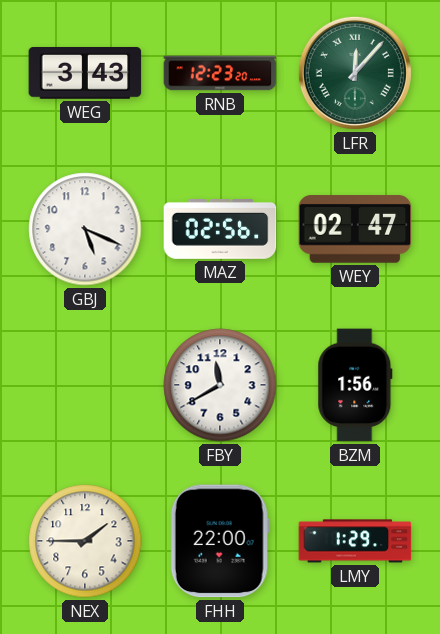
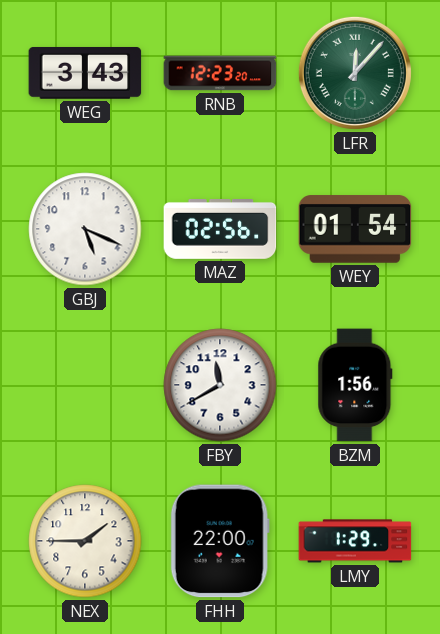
WEY: 02:47 -> 01:54 (355, 229)
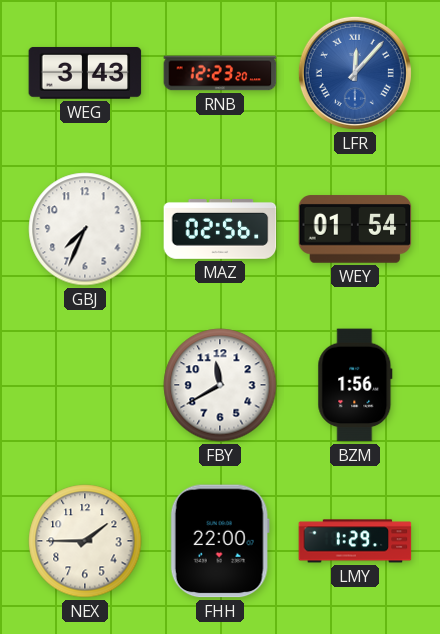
LFR dial: green -> blue (355, 73)
GBJ: 5:19 -> 7:34 (85, 229)
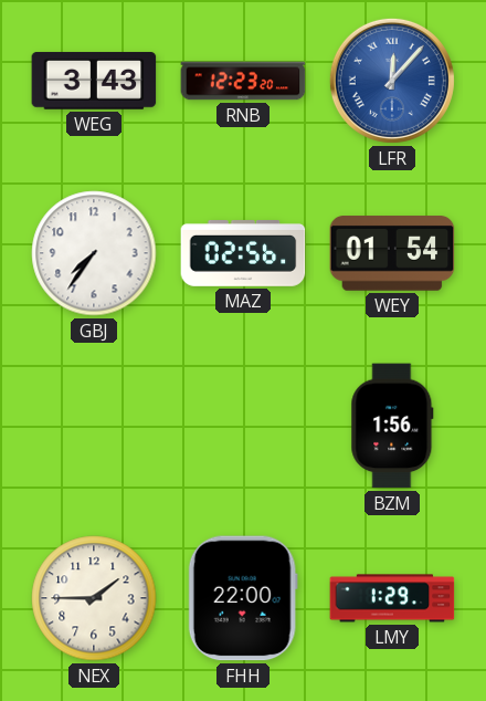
GBJ: 7:34 -> 7:36 (94, 253)
FBY: 11:40 -> none (220, 385)
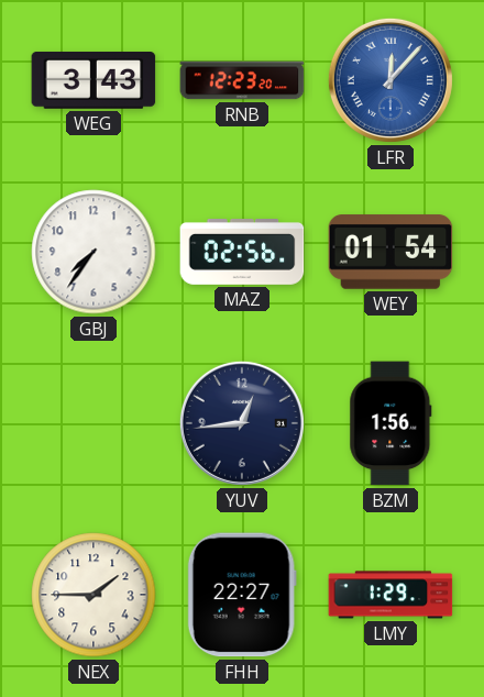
YUV: none -> 12:44 (242, 423)
FHH: 22:00 -> 22:27 (242, 595)
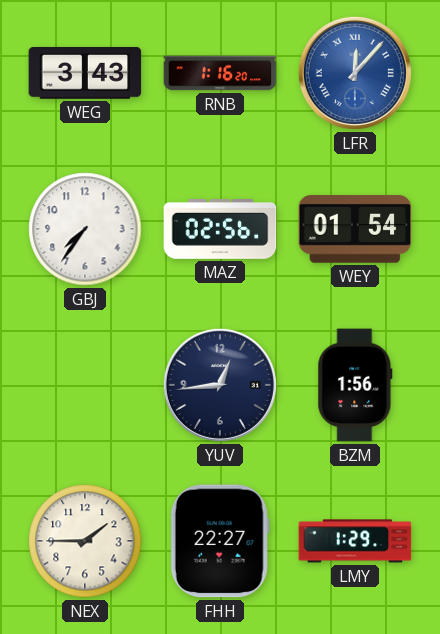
RNB: 12:23 -> 1:16 (220, 73)
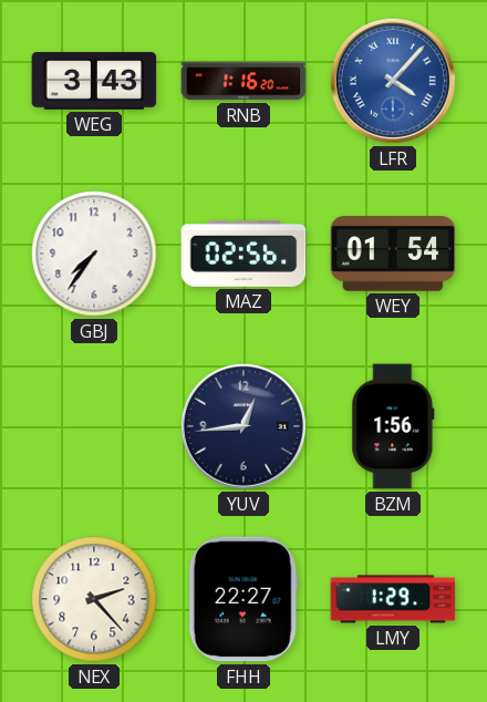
LFR: 12:07 -> 4:07 (393, 81)
NEX: 1:45 -> 2:23 (94, 599)
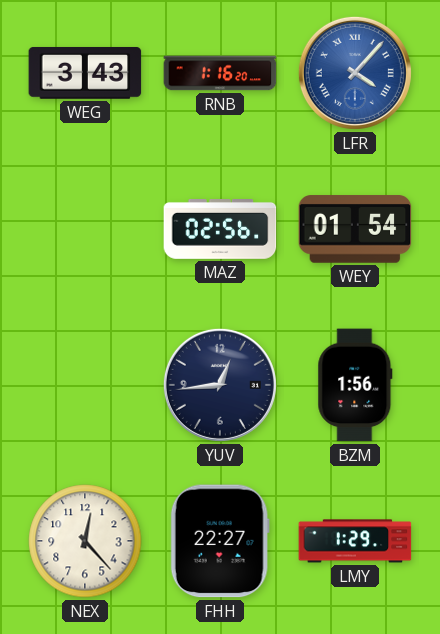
GBJ: 7:36 -> none (94, 254)
NEX: 2:23 -> 12:23 (85, 541)
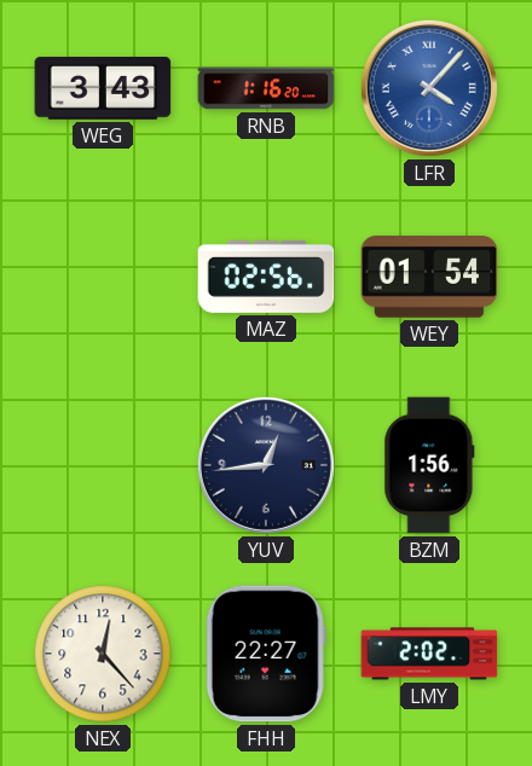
LMY: 1:29 -> 2:02 (429, 654)
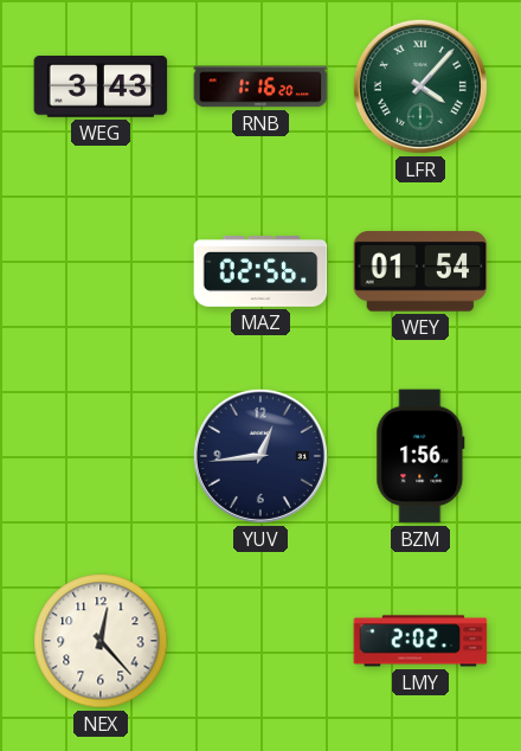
LFR dial: blue -> green (420, 86)
FHH: 22:27 -> none (266, 654)
